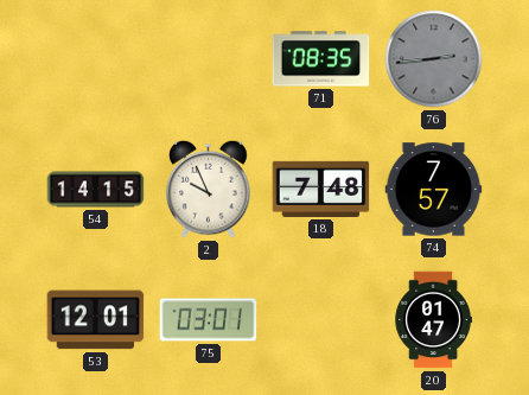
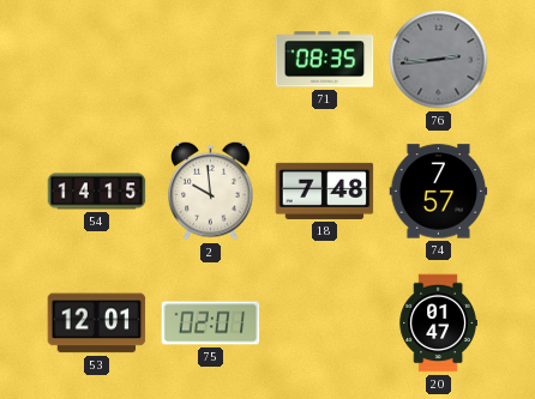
2: 9:56 -> 9:59 (211, 191)
75: 03:01 -> 02:01 (211, 324)
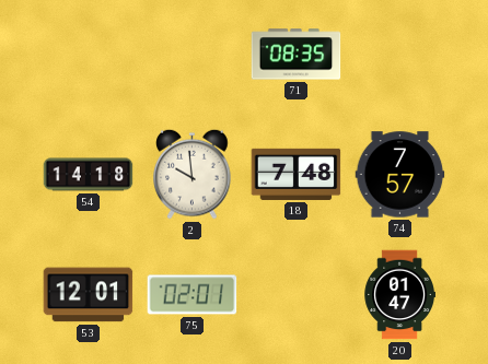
76: 2:44 -> none (439, 60)
54: 14:15 -> 14:18 (89, 175)
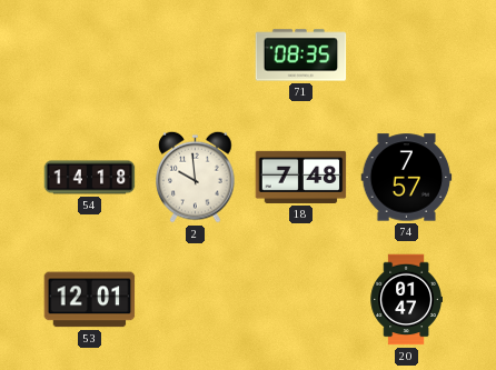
75: 02:01 -> none (193, 295)
